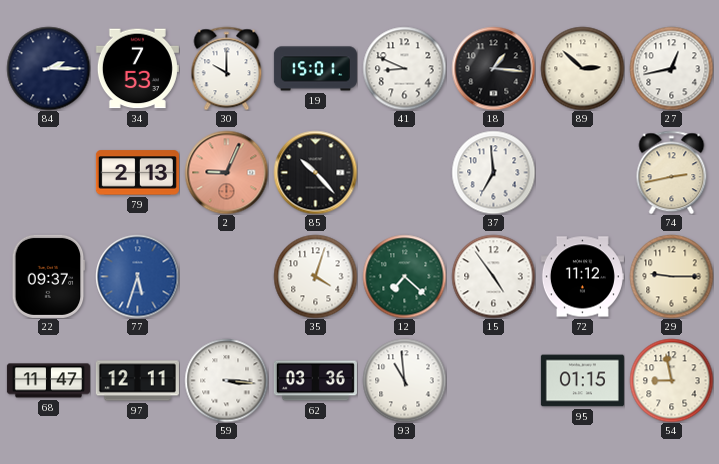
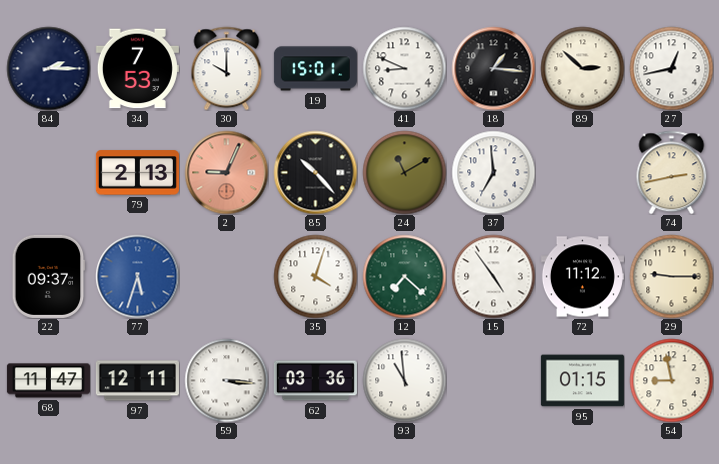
24: none -> 11:10 (404, 172)
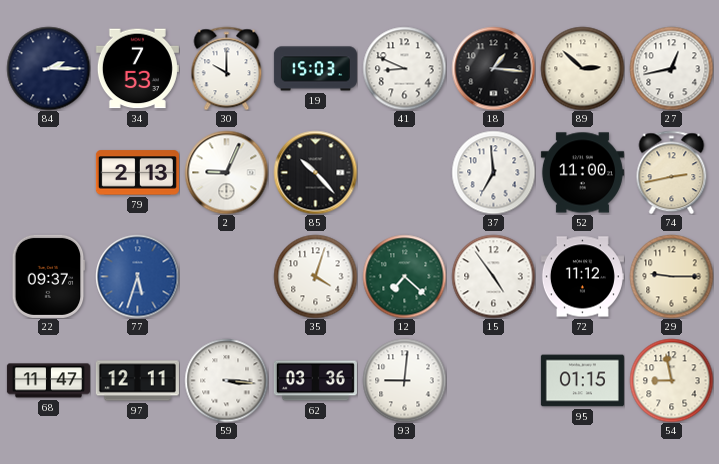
19: 15:01 -> 15:03 (315, 69)
2 dial: salmon -> white (226, 172)
24: 11:10 -> none (404, 172)
52: none -> 11:00 (582, 173)
93: 10:59 -> 9:01 (404, 380)
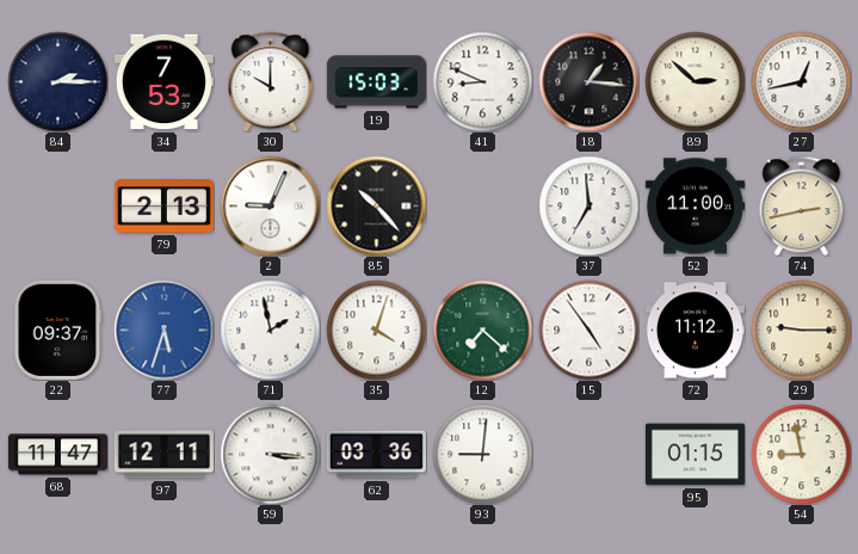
71: none -> 1:58 (270, 330)
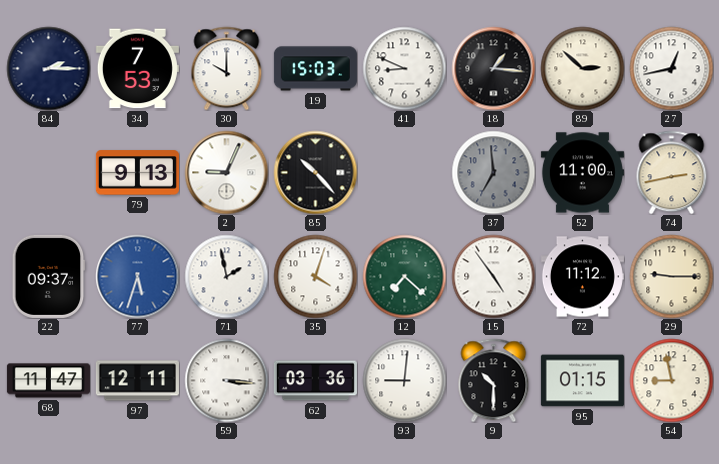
79: 2:13 -> 9:13 (137, 173)
37 dial: white -> grey (493, 172)
9: none -> 10:30 (494, 380)
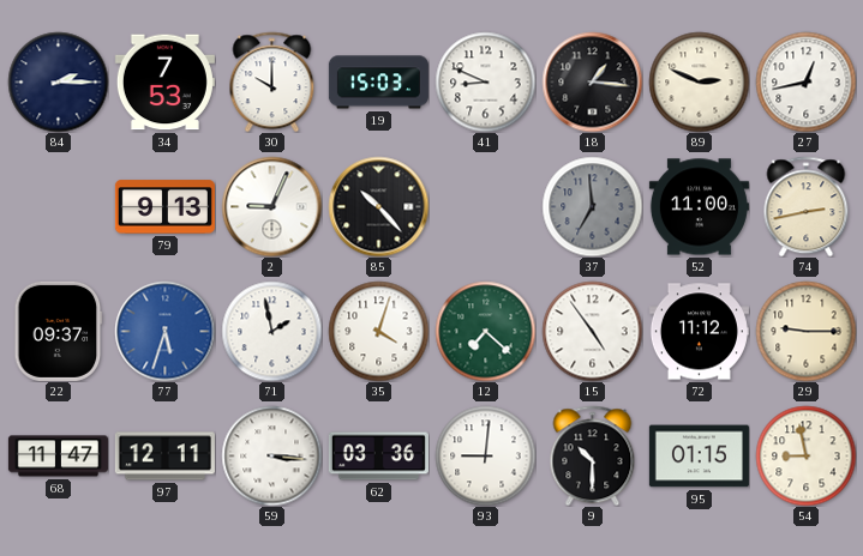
89: 2:52 -> 2:49 (699, 81)
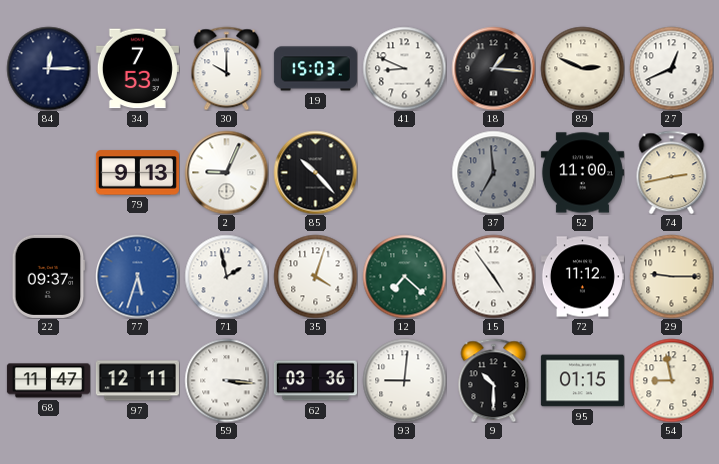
84: 2:15 -> 12:15 (48, 68)
27: 12:43 -> 12:41 (671, 68)
